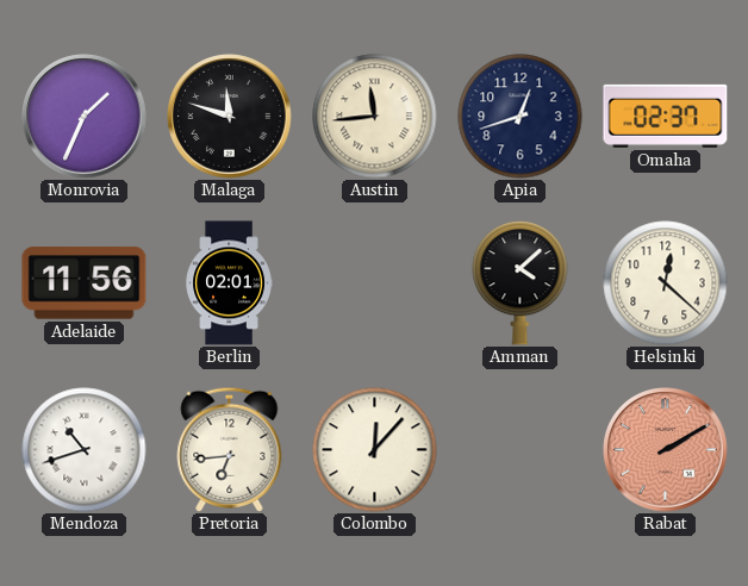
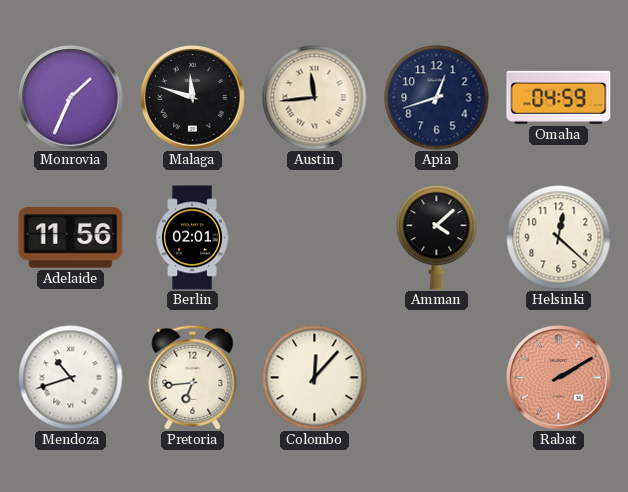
Omaha: 02:37 -> 04:59 (559, 97)
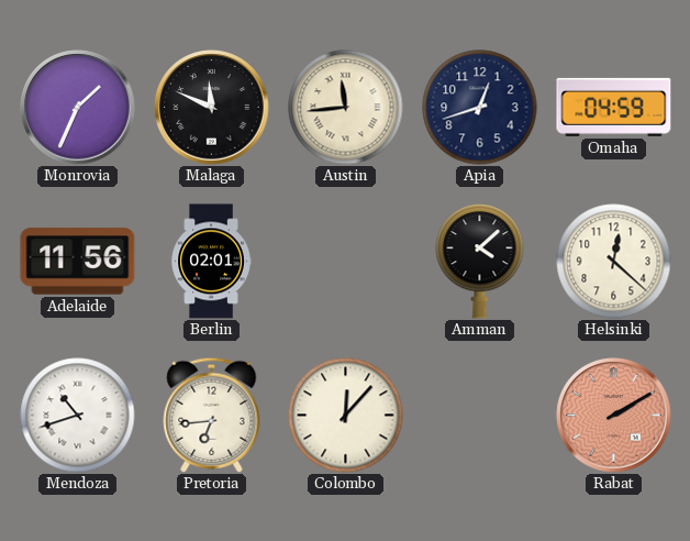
Malaga: 11:48 -> 11:49 (212, 108)
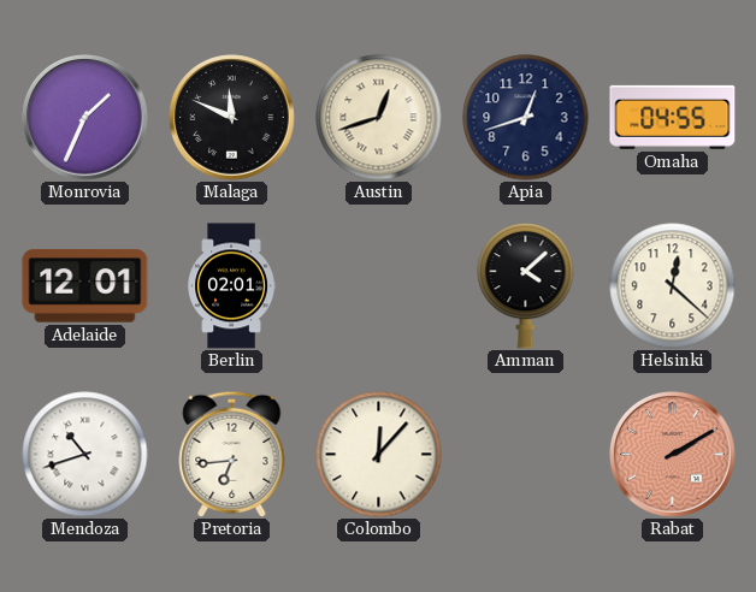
Austin: 11:44 -> 12:42 (379, 118)
Omaha: 04:59 -> 04:55 (673, 117)
Adelaide: 11:56 -> 12:01 (85, 286)
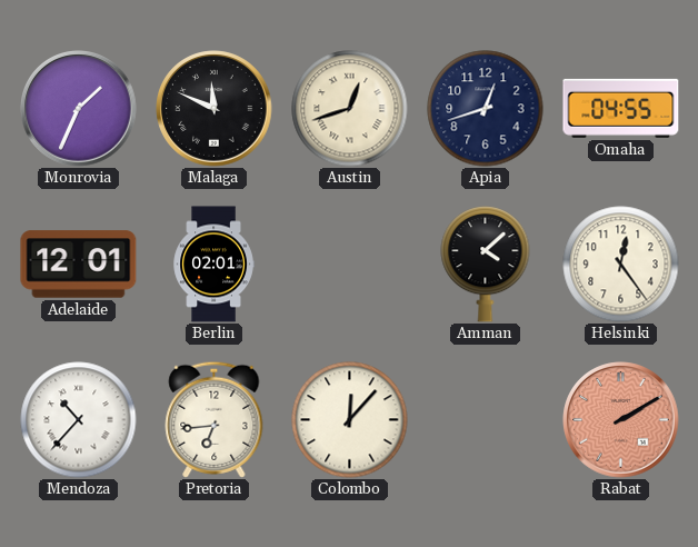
Helsinki: 12:22 -> 12:24 (621, 265)
Mendoza: 10:42 -> 10:37 (79, 420)
